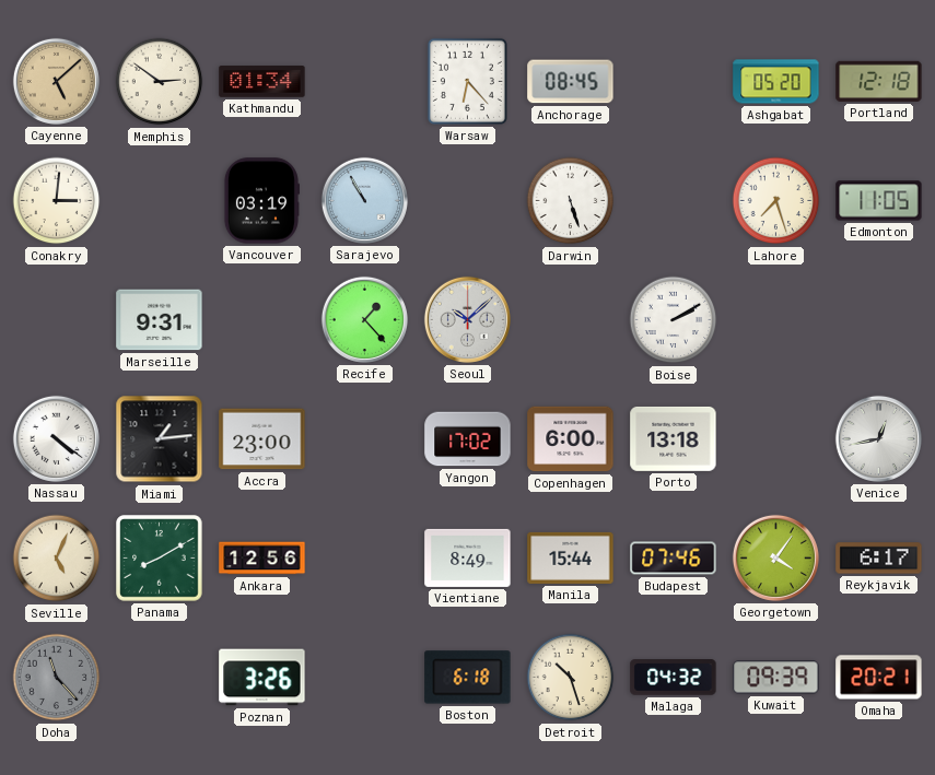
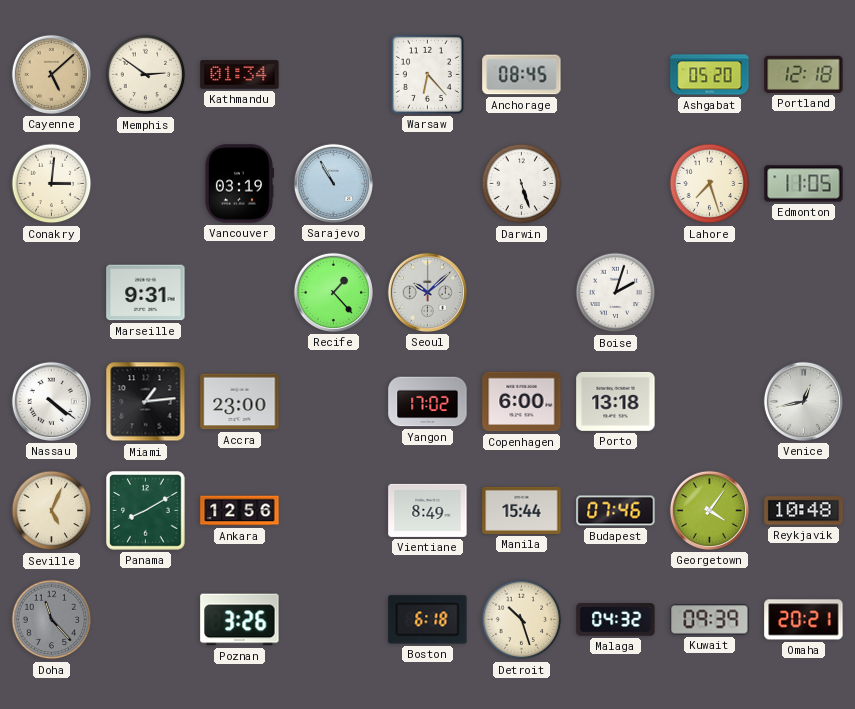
Boise: 2:10 -> 2:03 (616, 293)
Reykjavik: 6:17 -> 10:48 (804, 511)
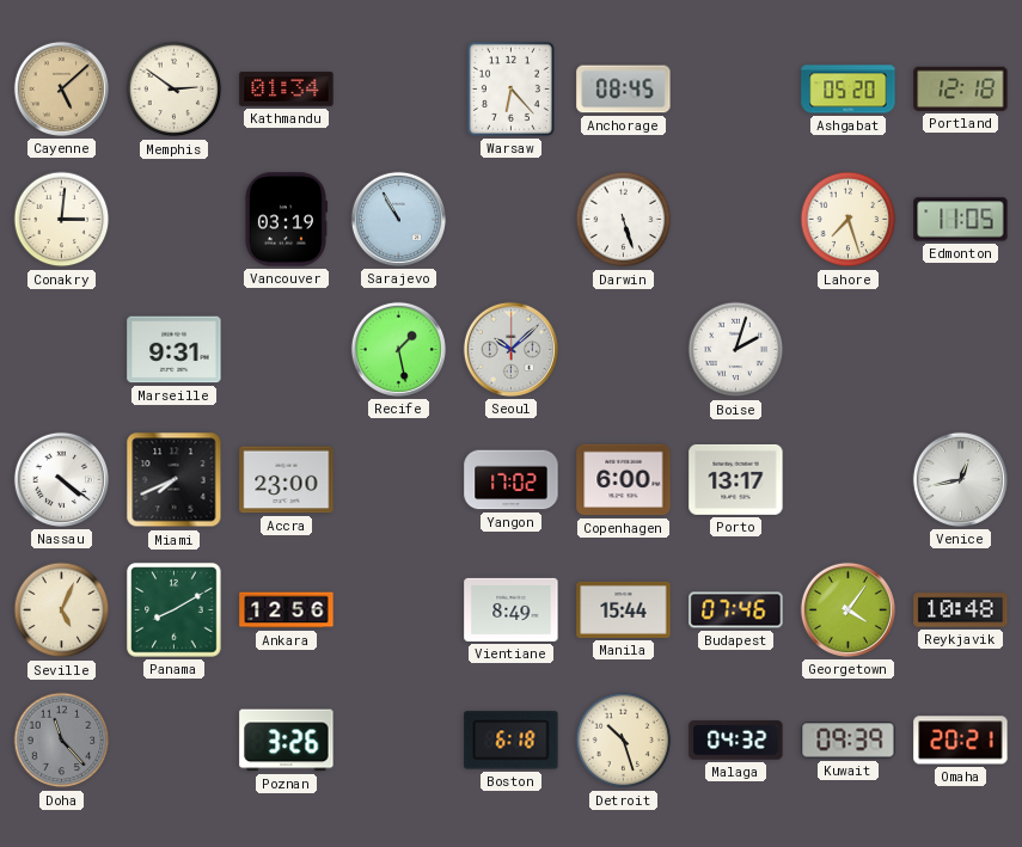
Recife: 1:23 -> 1:28 (398, 349)
Miami: 1:14 -> 7:41 (175, 480)
Porto: 13:18 -> 13:17 (736, 479)
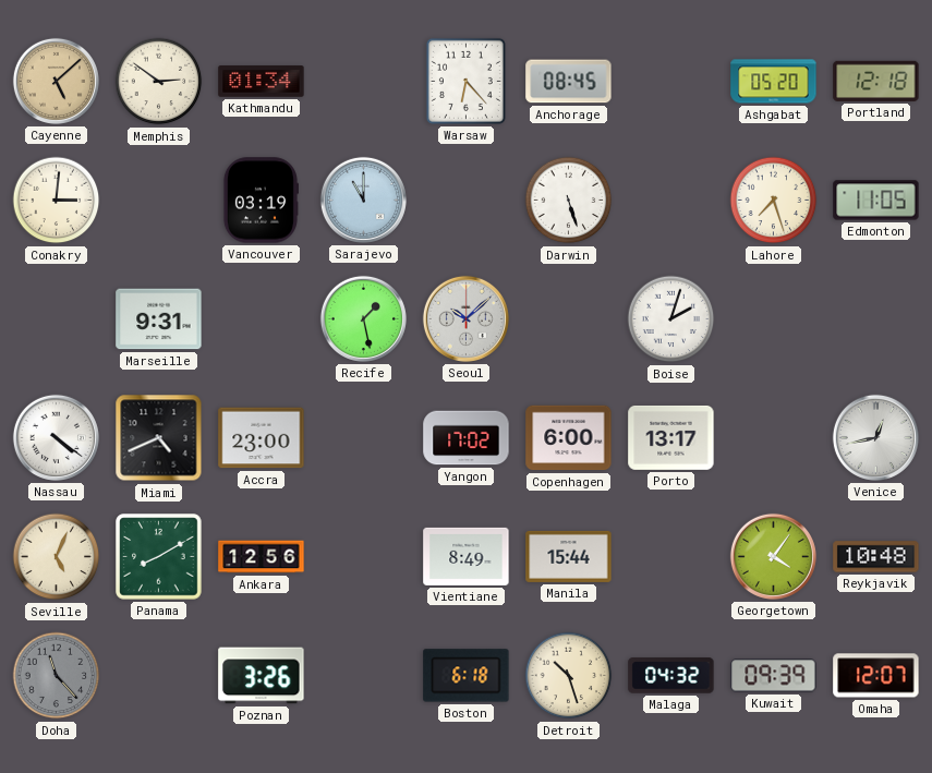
Sarajevo: 10:55 -> 11:00 (363, 200)
Miami: 7:41 -> 4:41 (159, 438)
Budapest: 07:46 -> none (736, 610)
Omaha: 20:21 -> 12:07 (876, 676)
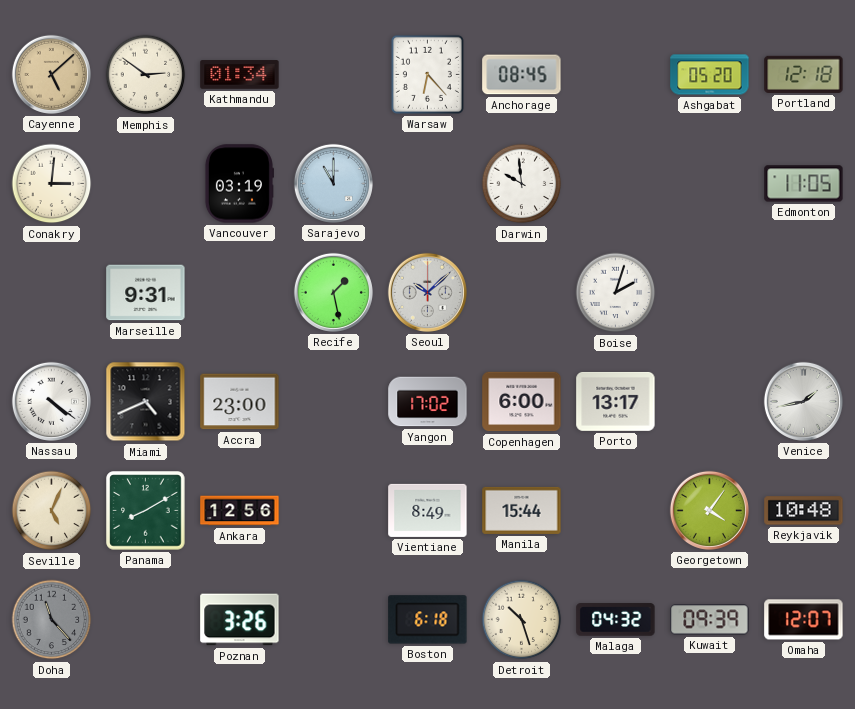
Darwin: 5:27 -> 9:59 (522, 184)
Lahore: 7:27 -> none (774, 201)
Venice: 12:43 -> 1:43 (803, 401)
